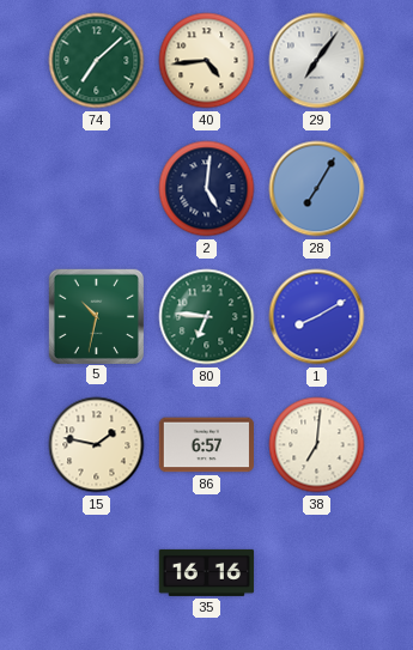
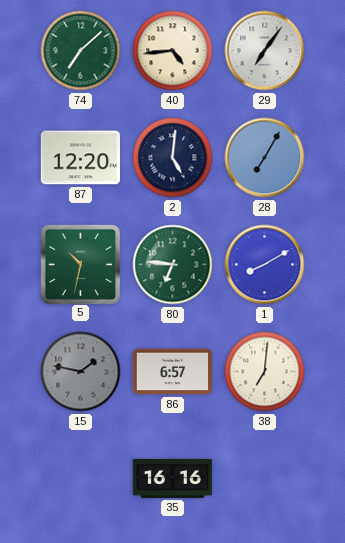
87: none -> 12:20 (80, 158)
15 dial: cream -> grey (81, 372)
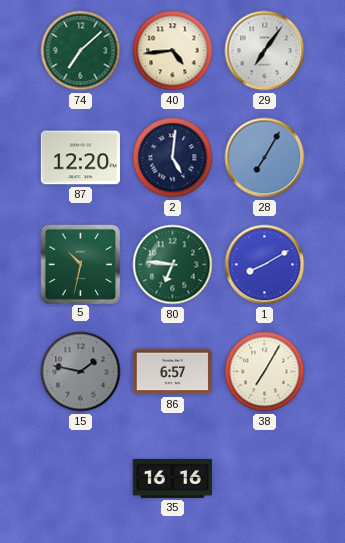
38: 7:01 -> 7:05 (265, 372)
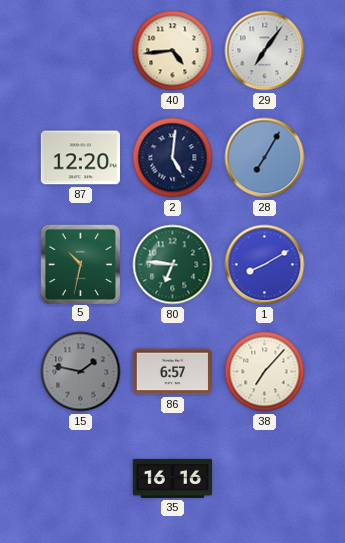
74: 7:08 -> none (81, 51)
38: 7:05 -> 7:07 (265, 372)
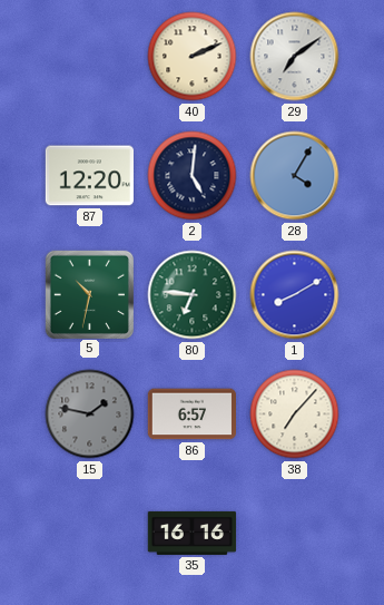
40: 4:44 -> 2:11 (193, 57)
29: 7:06 -> 7:09 (295, 57)
28: 7:05 -> 4:05 (295, 176)
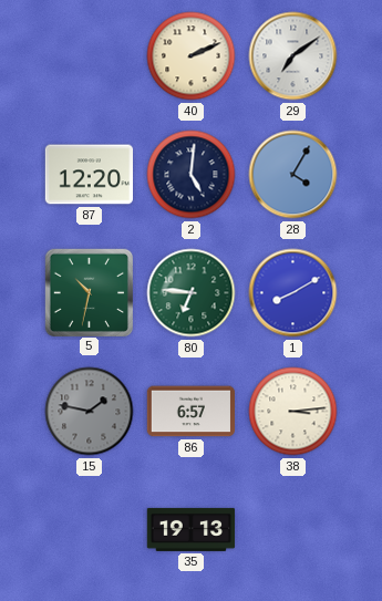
38: 7:07 -> 3:14 (293, 412)
35: 16:16 -> 19:13 (192, 529)
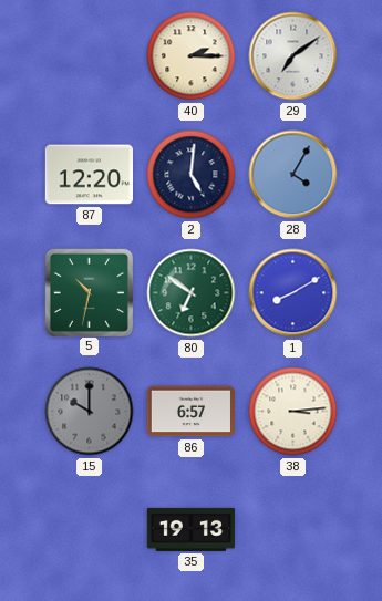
40: 2:11 -> 2:15 (192, 56)
80: 6:46 -> 6:51 (192, 293)
15: 1:47 -> 10:00 (90, 412)
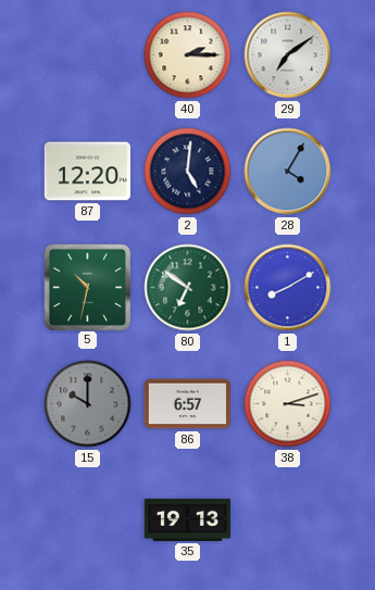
38: 3:14 -> 3:12 (288, 404)
